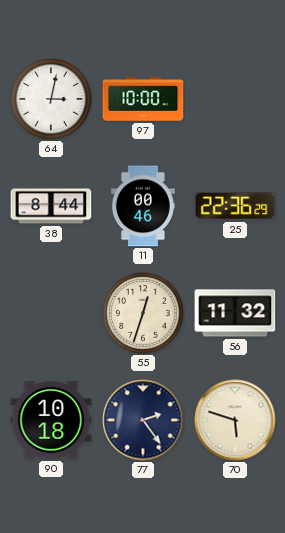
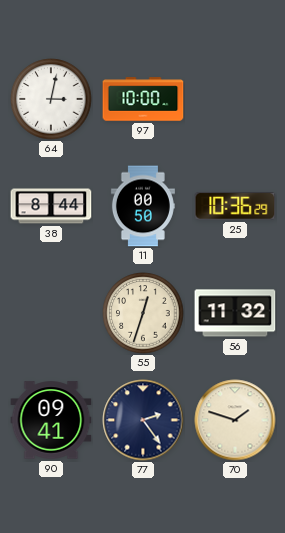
11: 00:46 -> 00:50 (143, 206)
25: 22:36 -> 10:36 (235, 206)
90: 10:18 -> 09:41 (51, 420)
70: 5:48 -> 1:48 (235, 420)
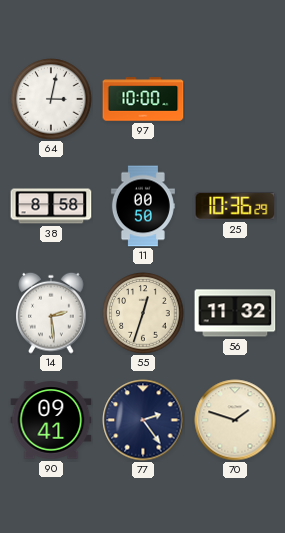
38: 8:44 -> 8:58 (51, 206)
14: none -> 2:29 (51, 313)
